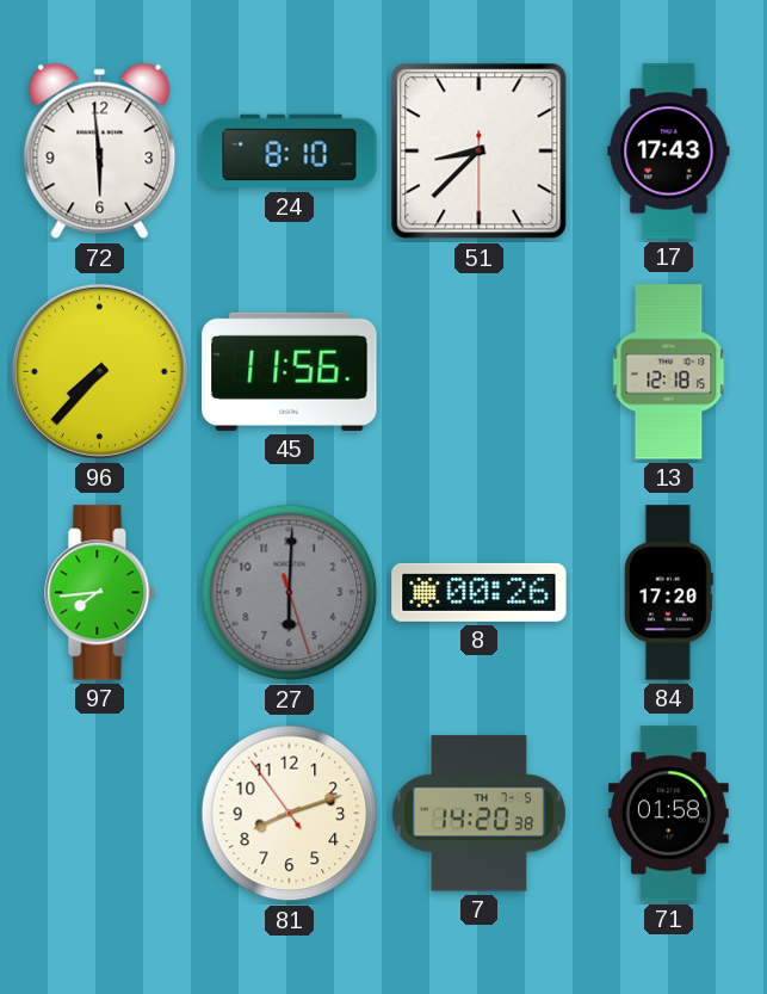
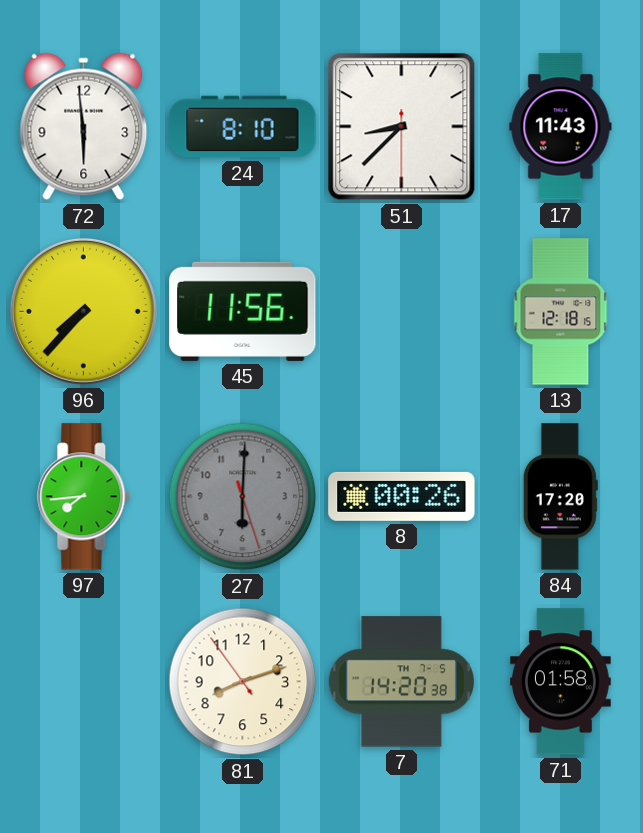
17: 17:43 -> 11:43 (561, 127)
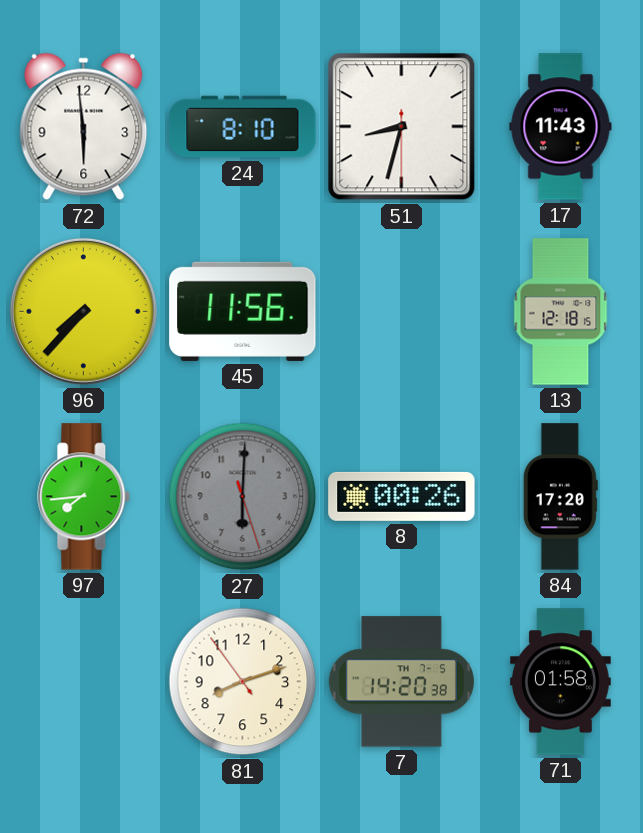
51: 8:37 -> 8:32 (402, 127)
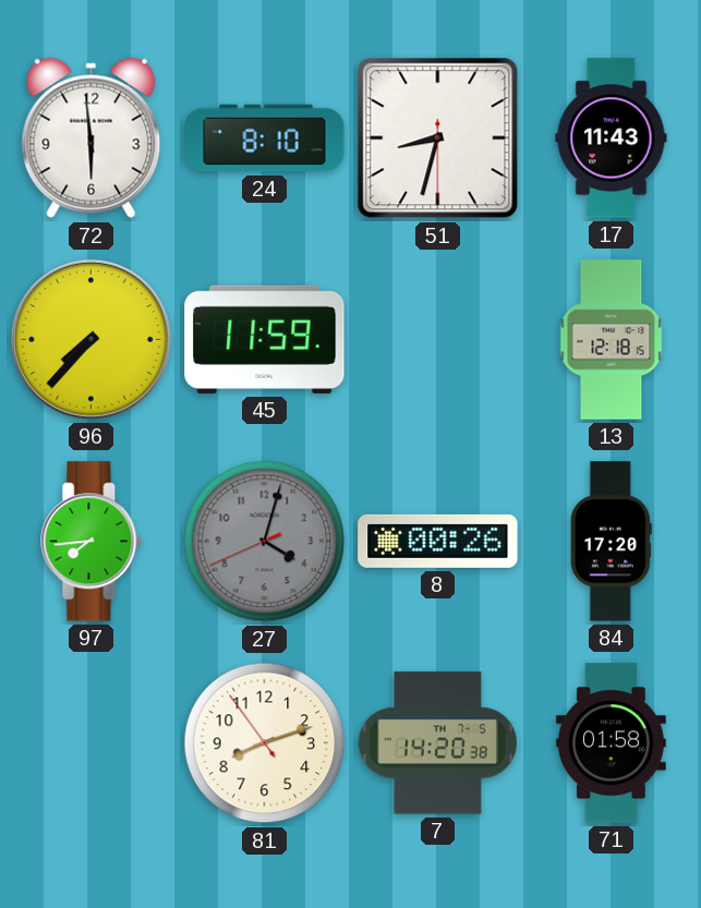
45: 11:56 -> 11:59 (265, 339)
27: 6:00 -> 4:02 (265, 542)
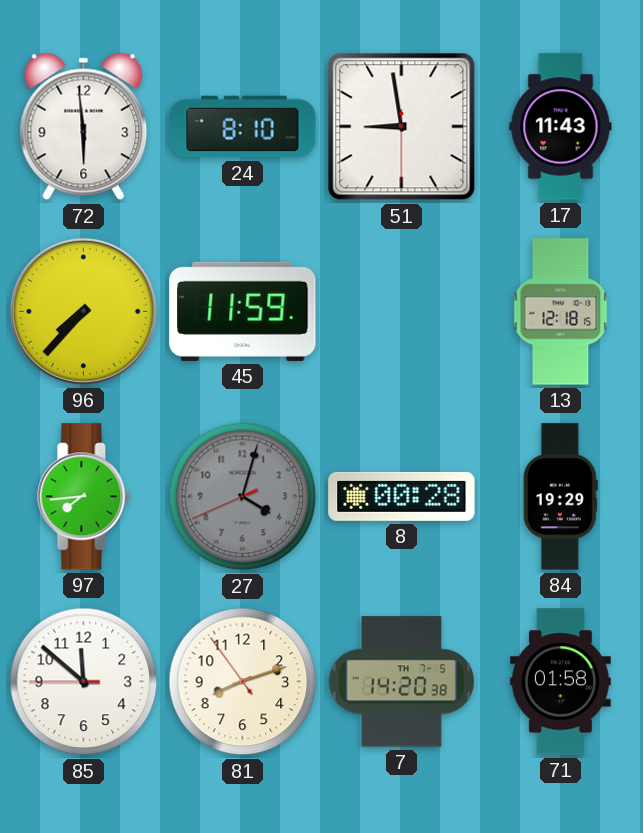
51: 8:32 -> 8:58 (402, 127)
8: 00:26 -> 00:28 (402, 496)
84: 17:20 -> 19:29 (560, 497)
85: none -> 11:51 (84, 682)
